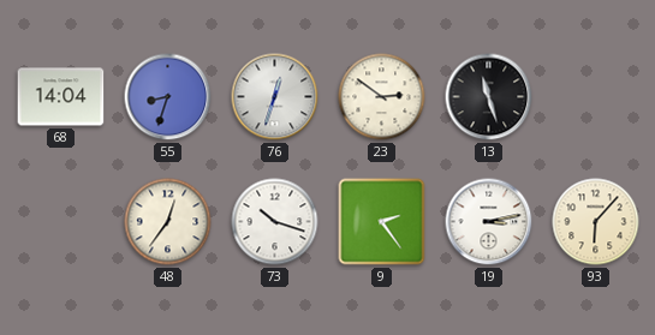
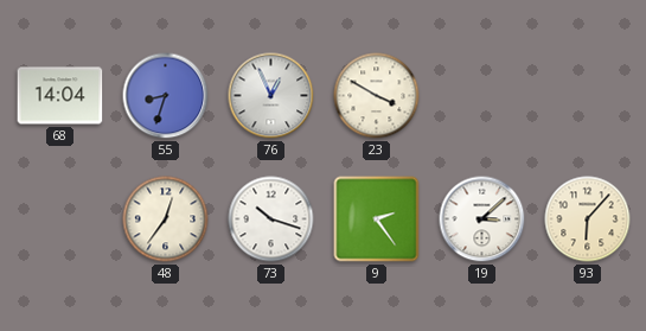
76: 12:33 -> 12:56 (271, 96)
23: 2:51 -> 3:50 (377, 96)
13: 11:27 -> none (489, 97)
19: 3:13 -> 3:08 (482, 219)
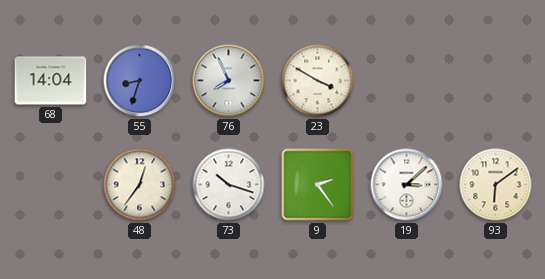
76: 12:56 -> 7:56 (229, 81)
93: 6:07 -> 6:09 (496, 185)
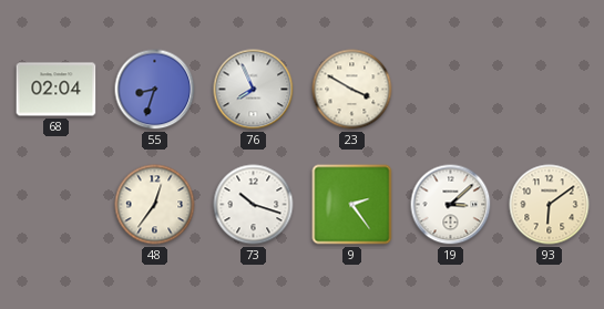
68: 14:04 -> 02:04 (57, 90)
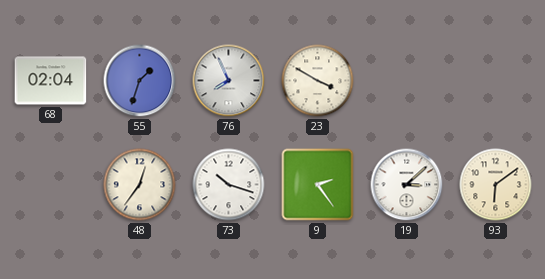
55: 8:33 -> 1:33 (140, 81)
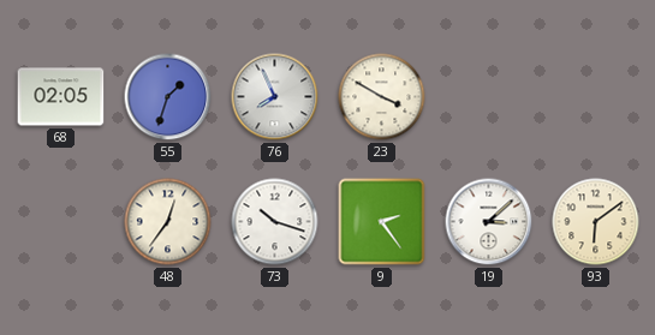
68: 02:04 -> 02:05 (61, 97)
